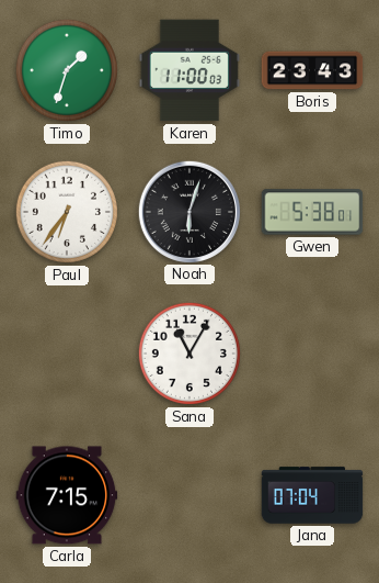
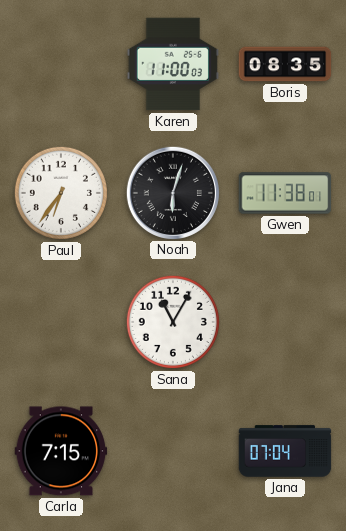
Timo: 1:33 -> none (67, 70)
Boris: 23:43 -> 08:35 (285, 64)
Gwen: 5:38 -> 11:38 (285, 193)
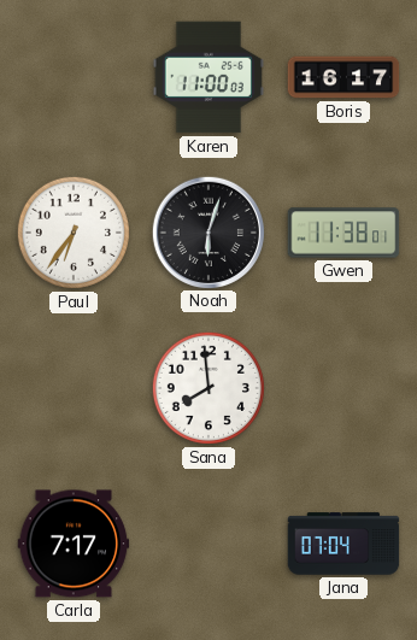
Boris: 08:35 -> 16:17 (343, 77)
Sana: 11:05 -> 7:59 (208, 388)
Carla: 7:15 -> 7:17 (74, 544)
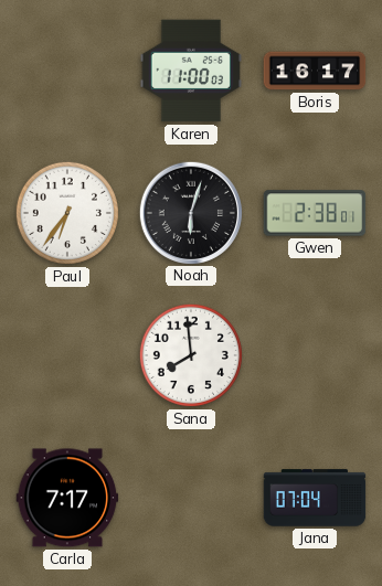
Gwen: 11:38 -> 2:38 (315, 213)
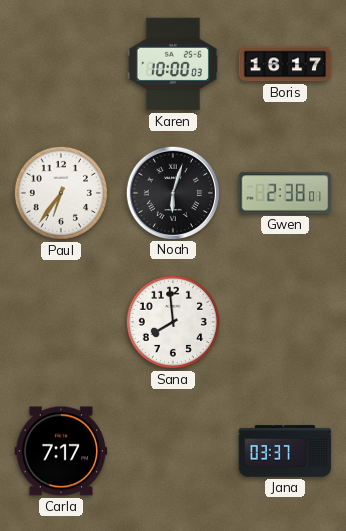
Karen: 11:00 -> 10:00 (173, 64)
Jana: 07:04 -> 03:37 (285, 451)
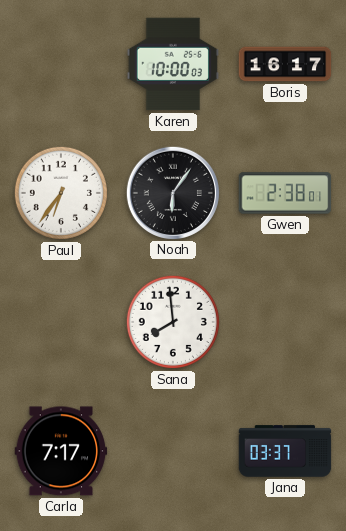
Noah: 6:03 -> 6:06 (172, 192)
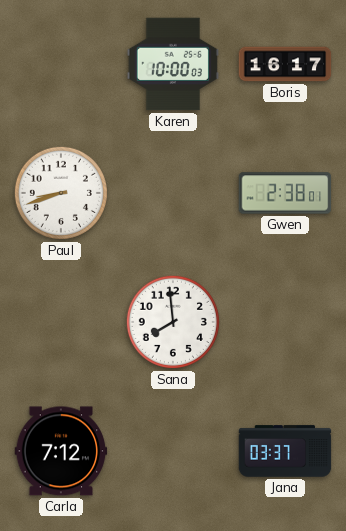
Paul: 6:36 -> 8:42 (61, 193)
Noah: 6:06 -> none (172, 192)
Carla: 7:17 -> 7:12 (61, 451)
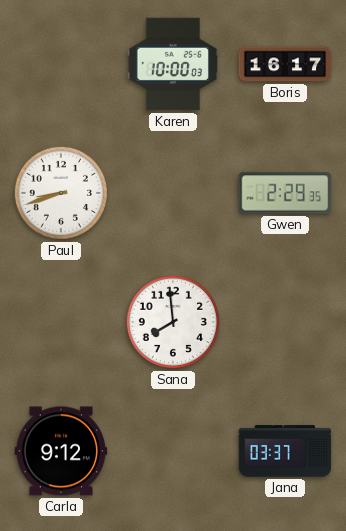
Gwen: 2:38 -> 2:29 (285, 193)
Carla: 7:12 -> 9:12 (61, 451)
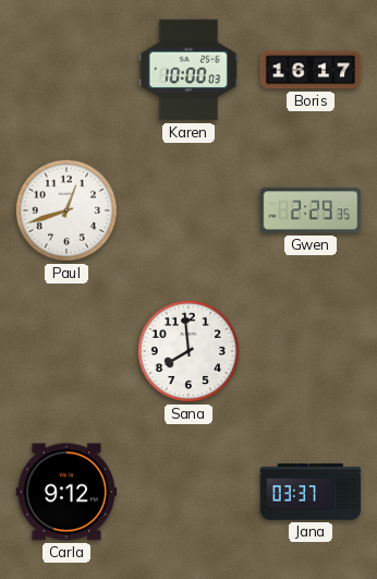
Paul: 8:42 -> 12:42 (66, 210)
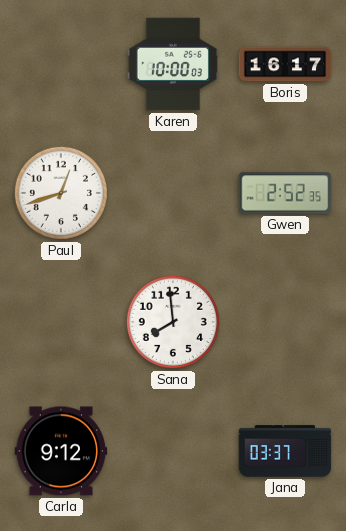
Gwen: 2:29 -> 2:52 (285, 193)
